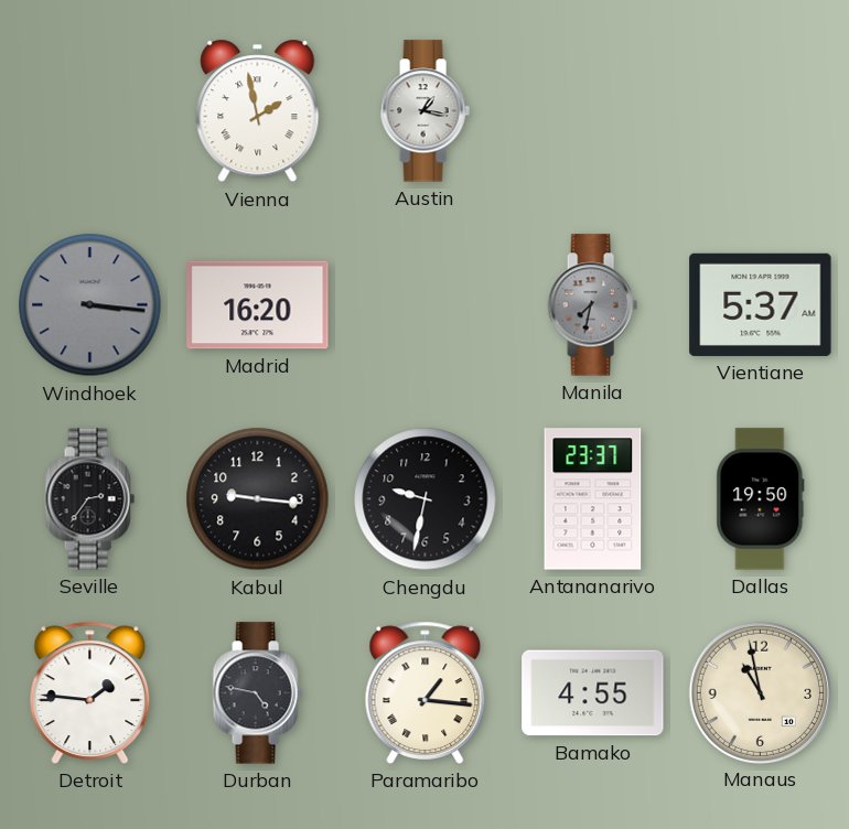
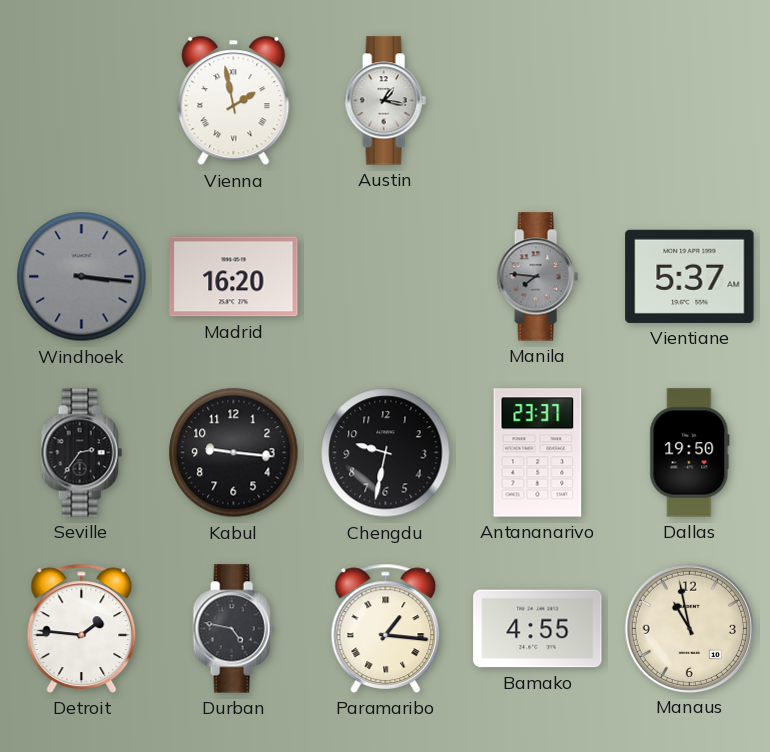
Manila: 7:32 -> 7:46 (537, 277)
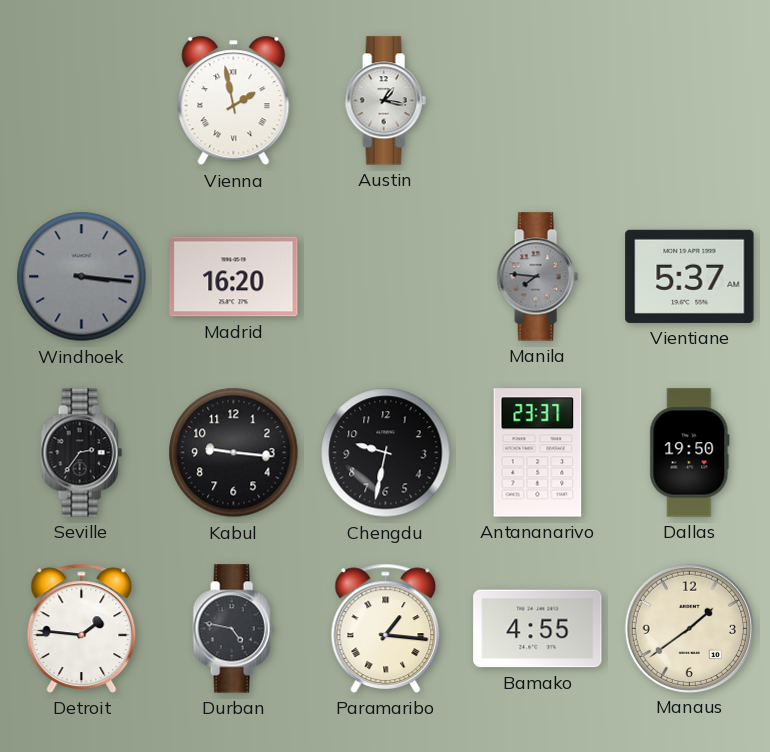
Manaus: 10:58 -> 1:39 (689, 628)
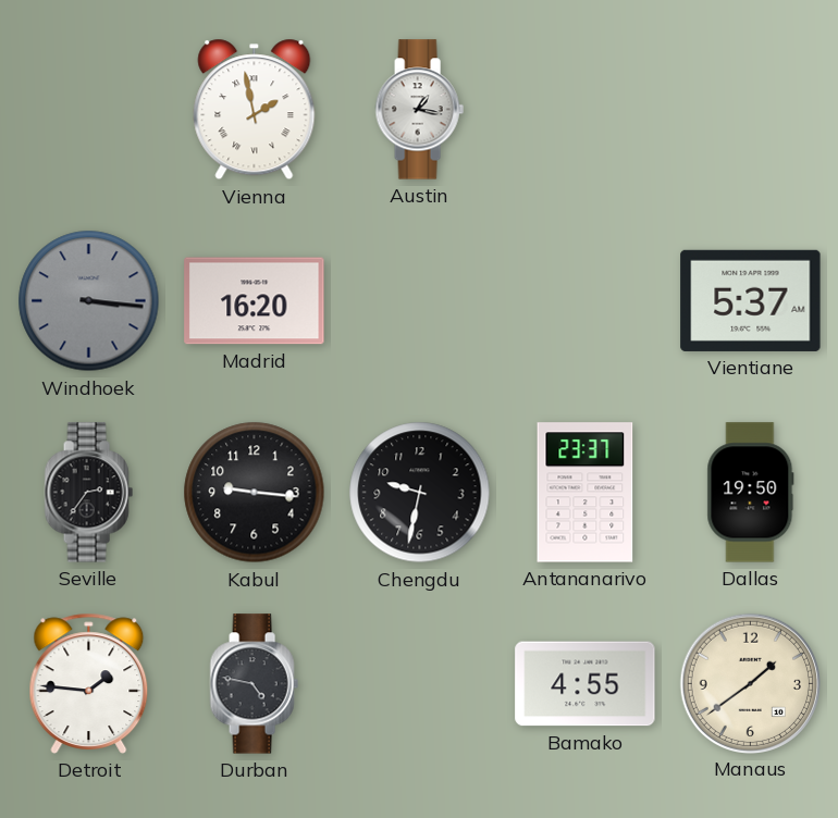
Manila: 7:46 -> none (537, 277)
Paramaribo: 1:16 -> none (386, 628)
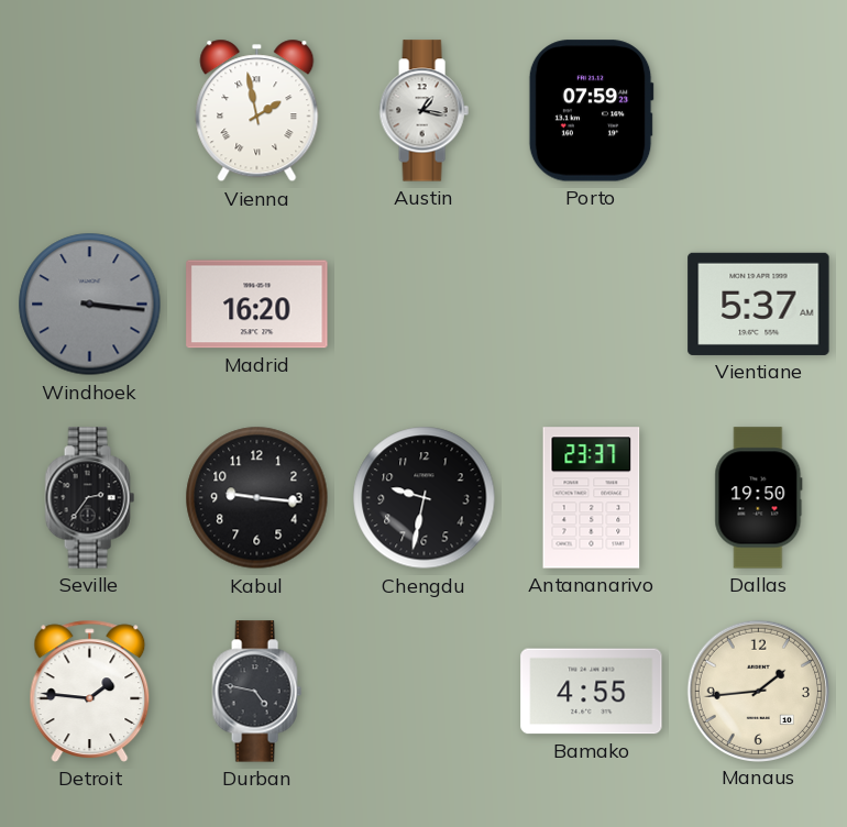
Porto: none -> 07:59 (591, 111)
Manaus: 1:39 -> 1:44 (758, 691)
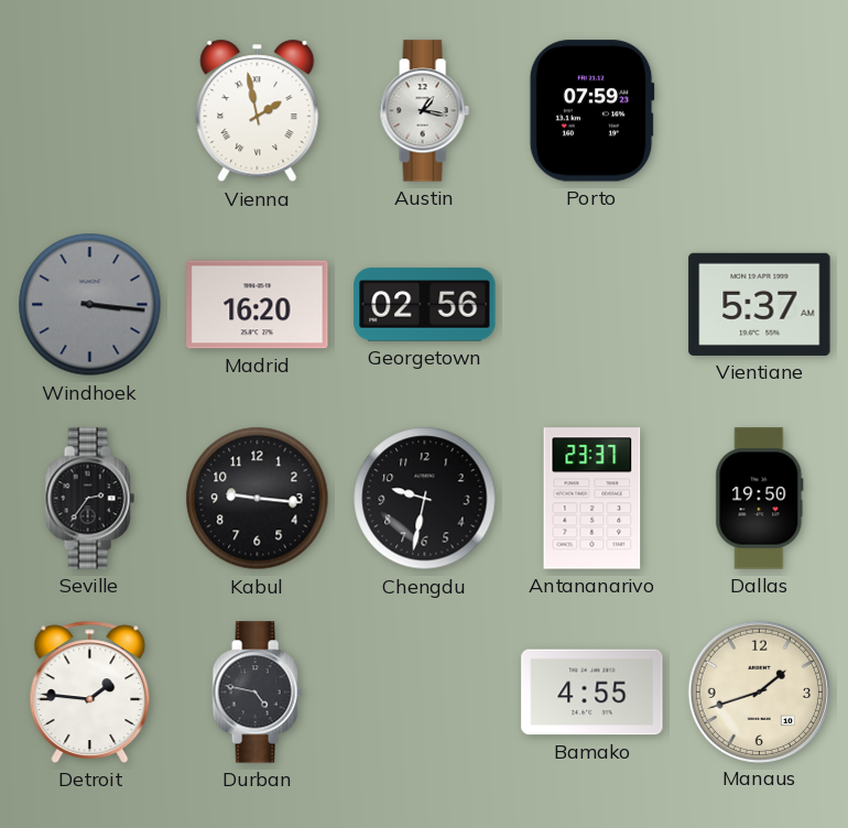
Georgetown: none -> 02:56 (425, 305)
Manaus: 1:44 -> 1:42 (759, 691)
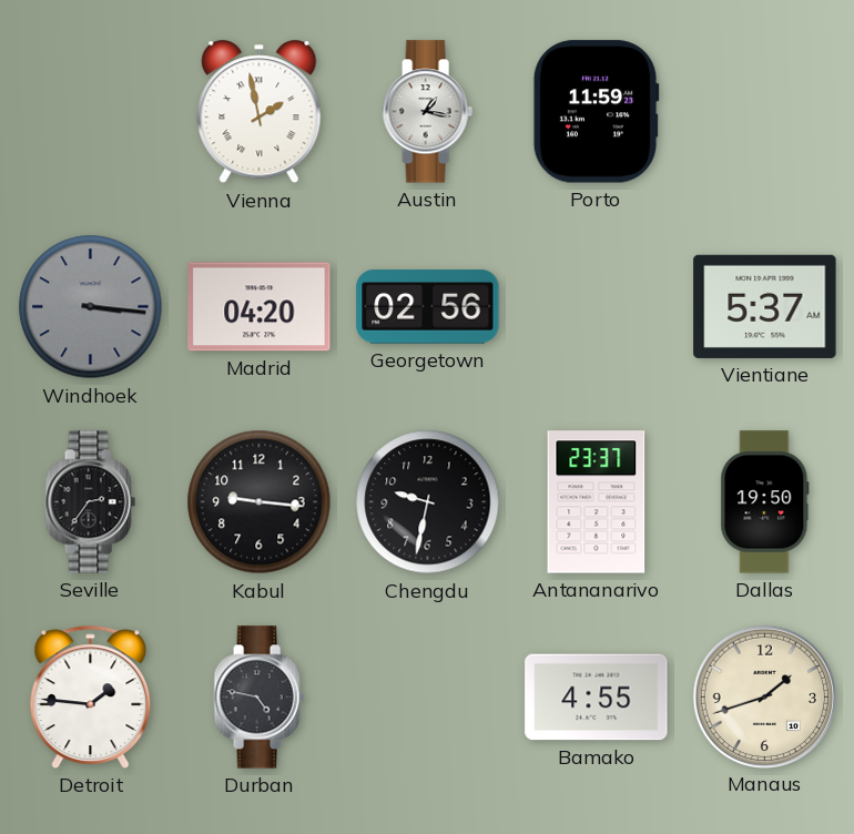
Porto: 07:59 -> 11:59 (596, 112)
Madrid: 16:20 -> 04:20 (260, 307)
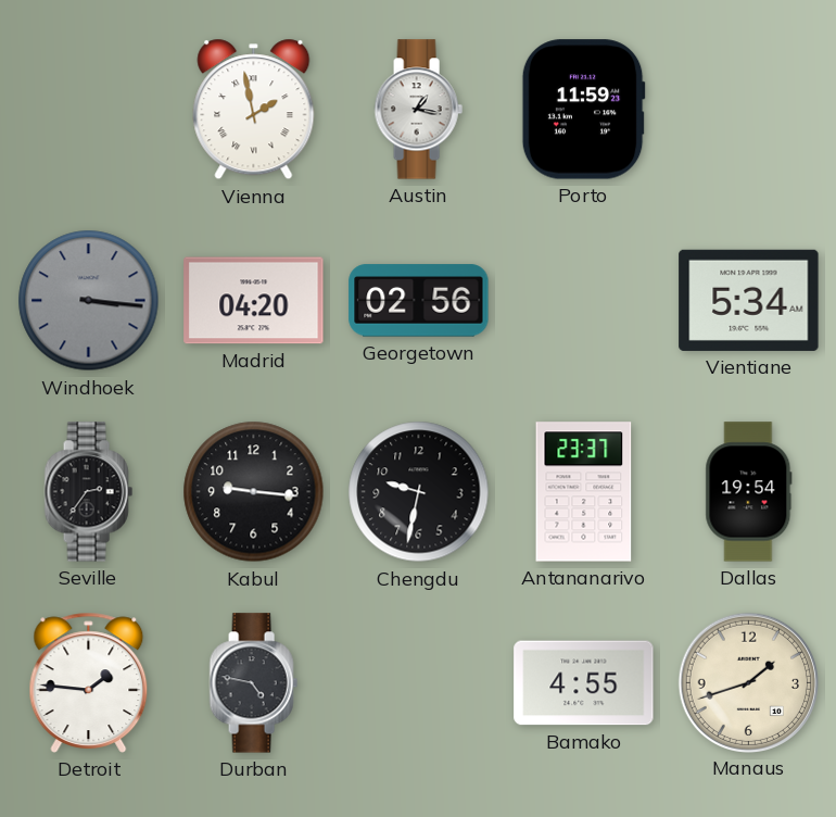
Vientiane: 5:37 -> 5:34 (749, 300)
Dallas: 19:50 -> 19:54 (749, 492)
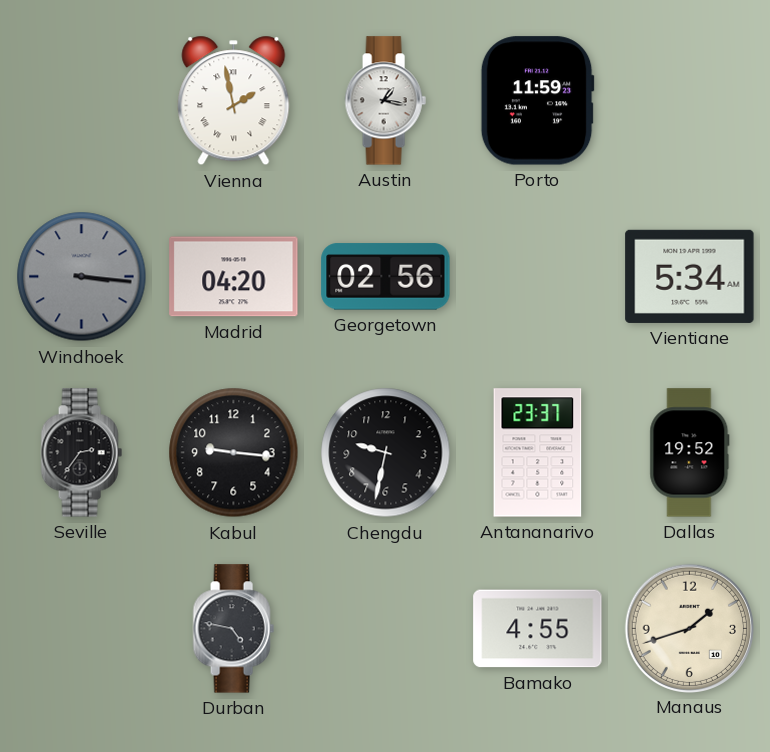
Dallas: 19:54 -> 19:52 (690, 453)
Detroit: 1:46 -> none (89, 682)
